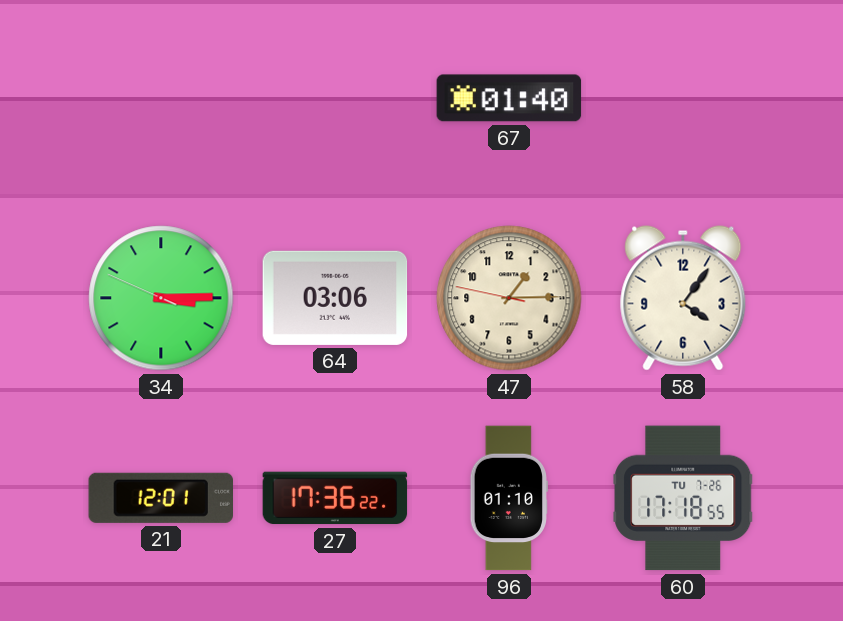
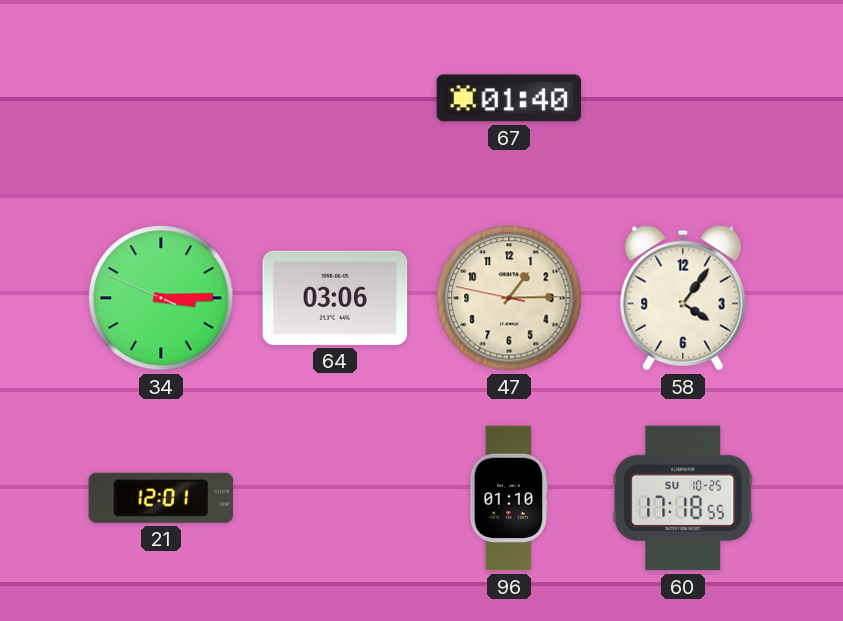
27: 17:36 -> none (335, 498)
60 date: TU 7-26 -> SU 10-25 (683, 498)
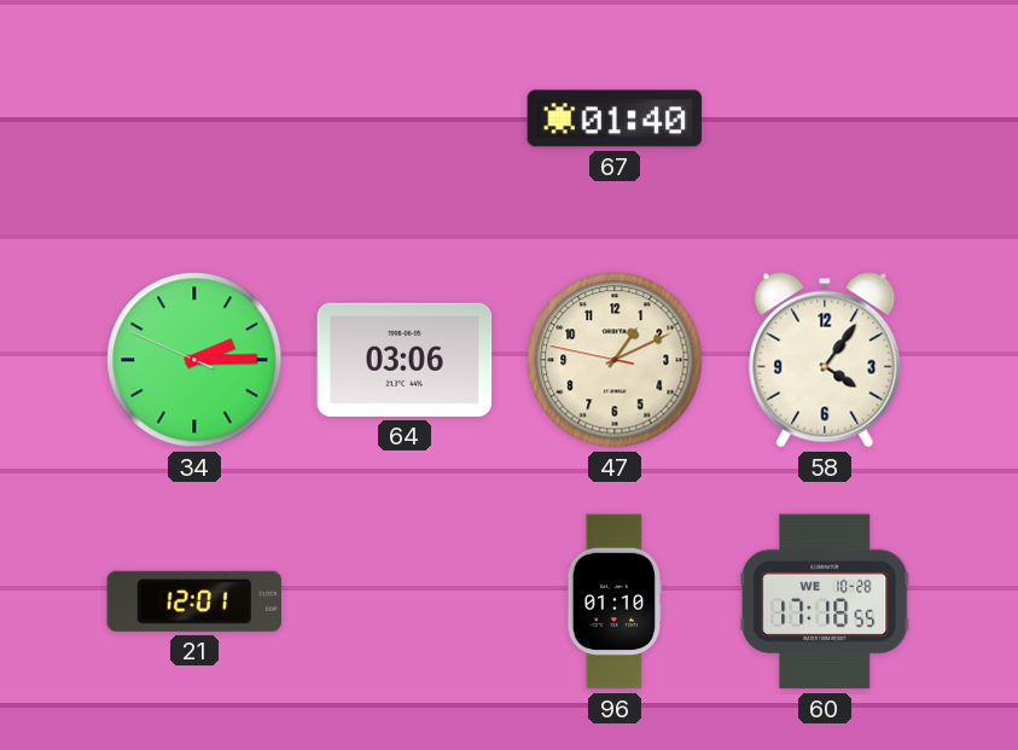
34: 3:14 -> 2:14 (194, 360)
47: 1:14 -> 1:10 (615, 360)
60 date: SU 10-25 -> WE 10-28 (825, 601)
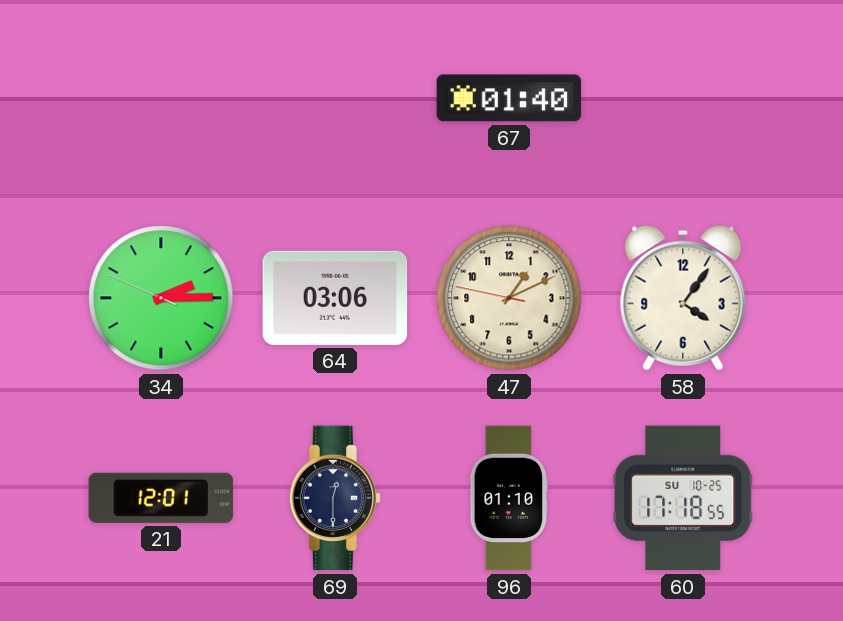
69: none -> 12:30 (335, 498)
60 date: WE 10-28 -> SU 10-25 (683, 498)
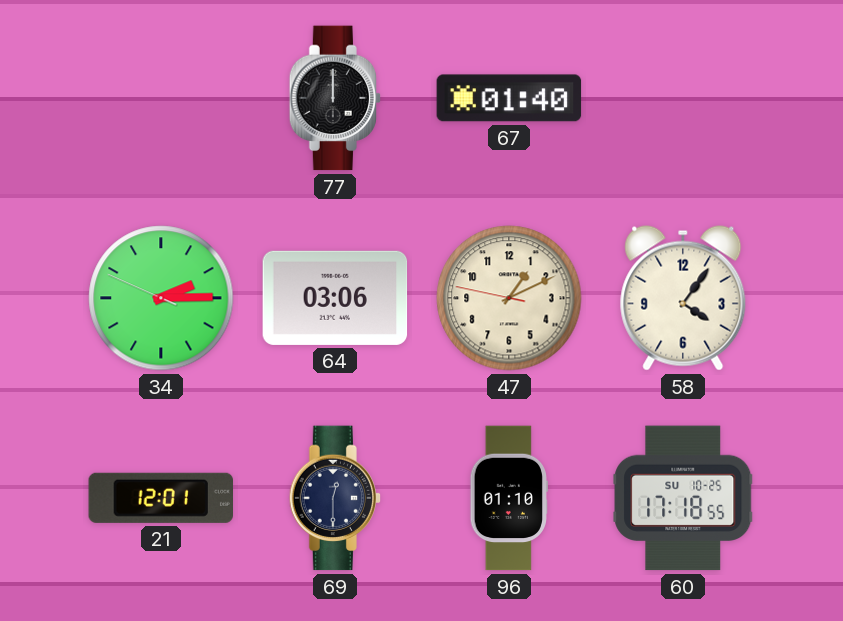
77: none -> 12:00 (335, 98)
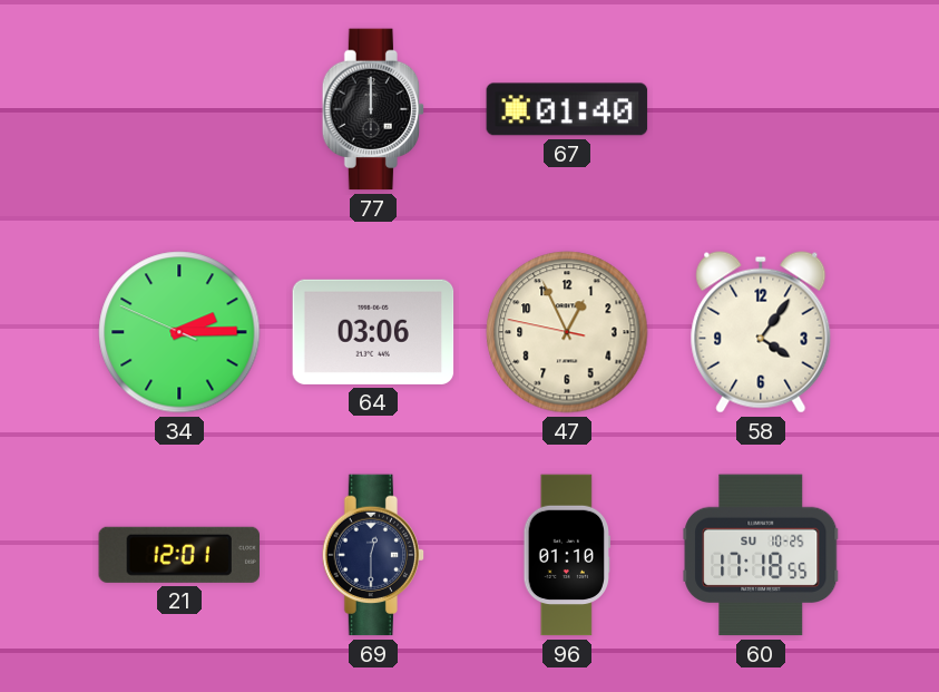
47: 1:10 -> 12:55 (567, 332)
